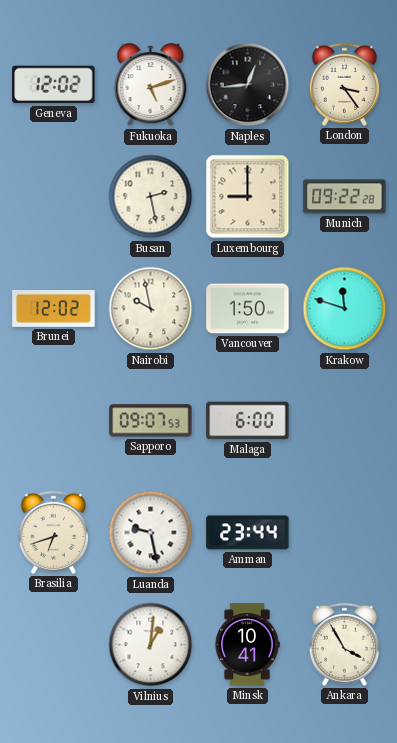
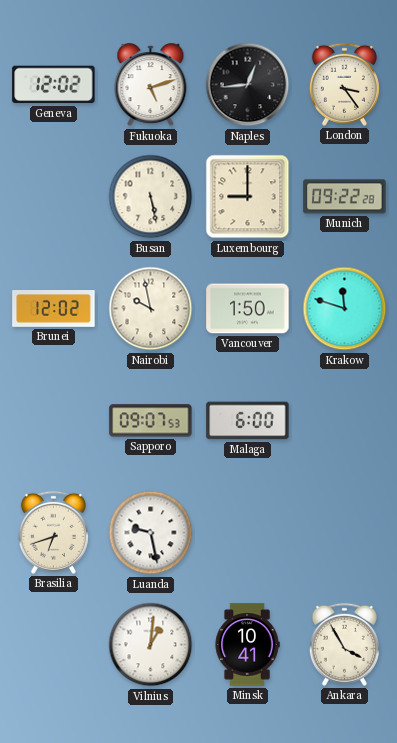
Busan: 2:28 -> 5:28 (151, 197)
Amman: 23:44 -> none (248, 533)
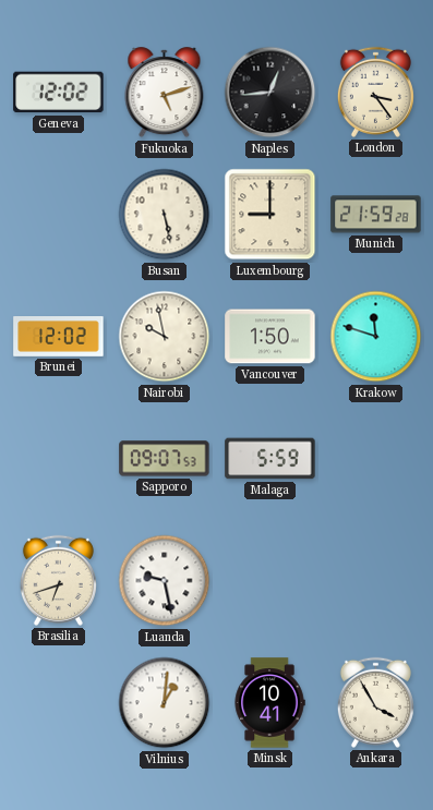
Munich: 09:22 -> 21:59 (376, 215)
Malaga: 6:00 -> 5:59 (270, 459)
